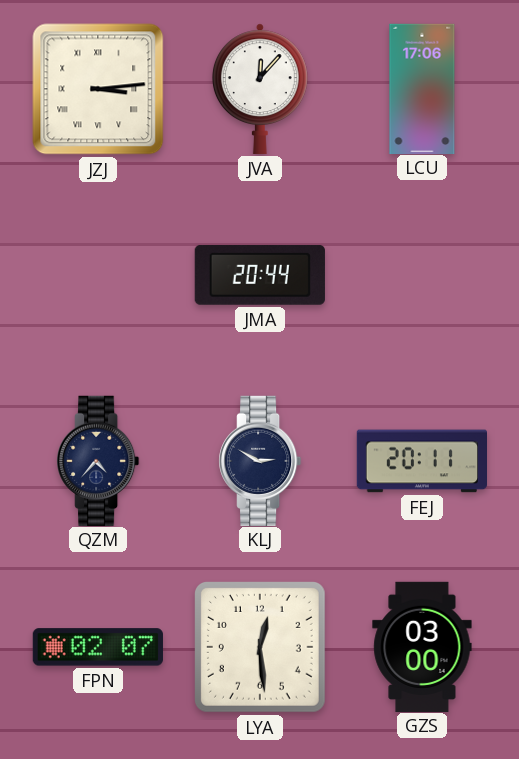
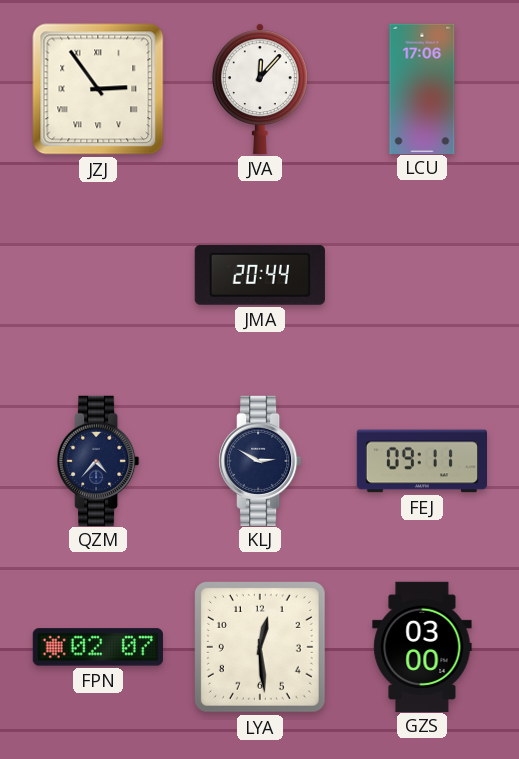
JZJ: 3:14 -> 2:54 (98, 89)
FEJ: 20:11 -> 09:11 (421, 461)
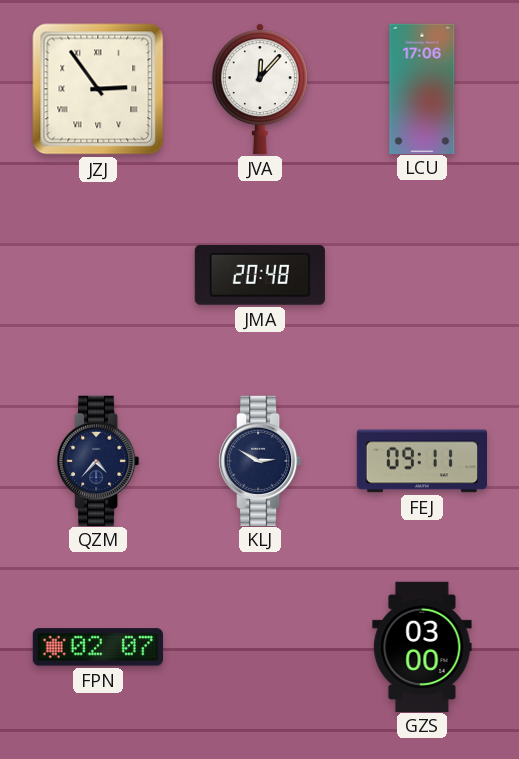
JMA: 20:44 -> 20:48 (260, 275)
LYA: 12:29 -> none (260, 647)
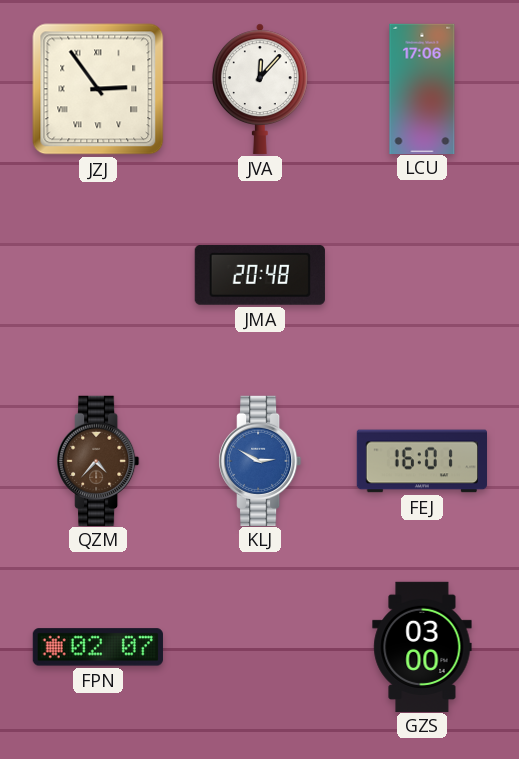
QZM dial: navy -> brown (98, 460)
KLJ dial: navy -> blue (260, 460)
FEJ: 09:11 -> 16:01 (421, 461)
